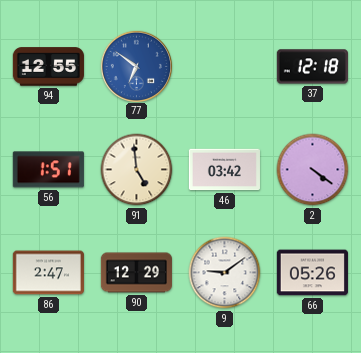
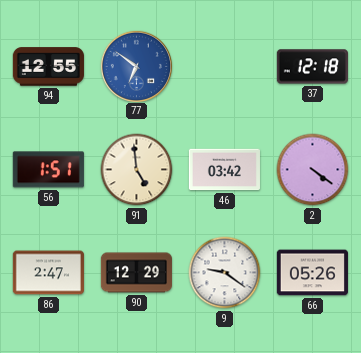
9: 9:09 -> 9:21 (225, 273)
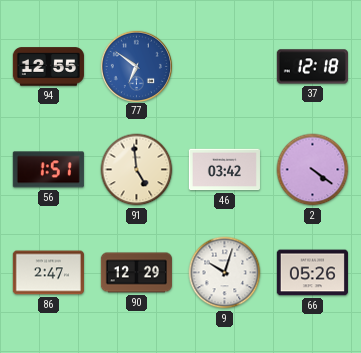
9: 9:21 -> 10:03 (225, 273)
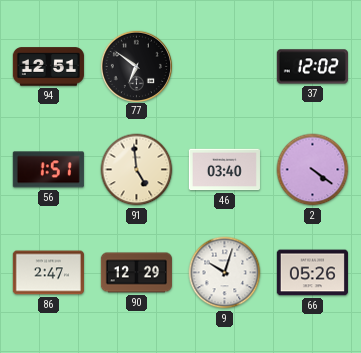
94: 12:55 -> 12:51 (48, 67)
77 dial: blue -> black (136, 66)
37: 12:18 -> 12:02 (312, 67)
46: 03:42 -> 03:40 (224, 170)
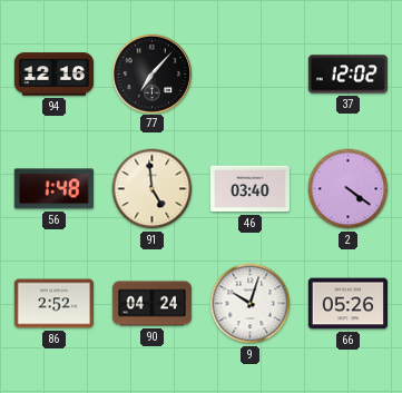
94: 12:51 -> 12:16 (53, 75)
77: 6:51 -> 7:07 (151, 73)
56: 1:51 -> 1:48 (53, 189)
86: 2:47 -> 2:52 (53, 304)
90: 12:29 -> 04:24 (151, 304)
